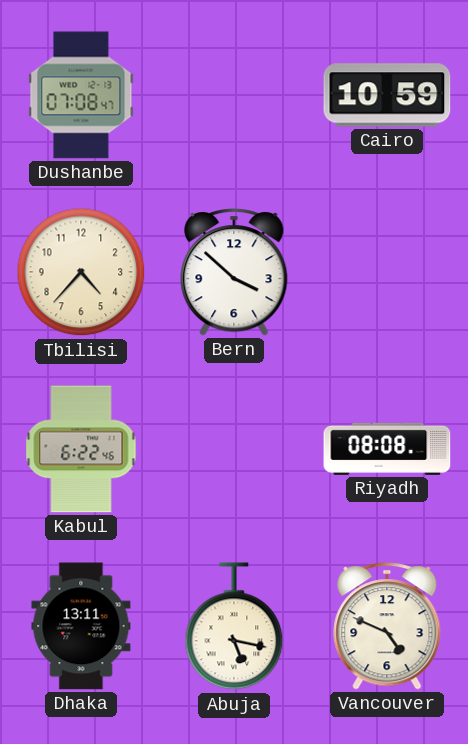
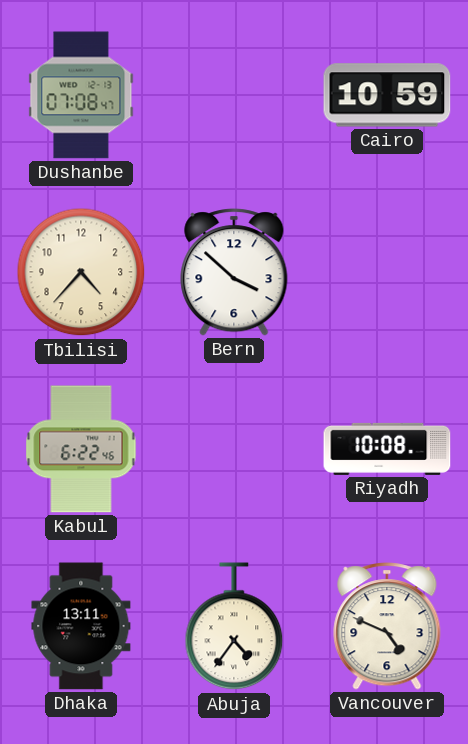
Riyadh: 08:08 -> 10:08 (387, 449)
Abuja: 5:17 -> 4:36 (234, 627)
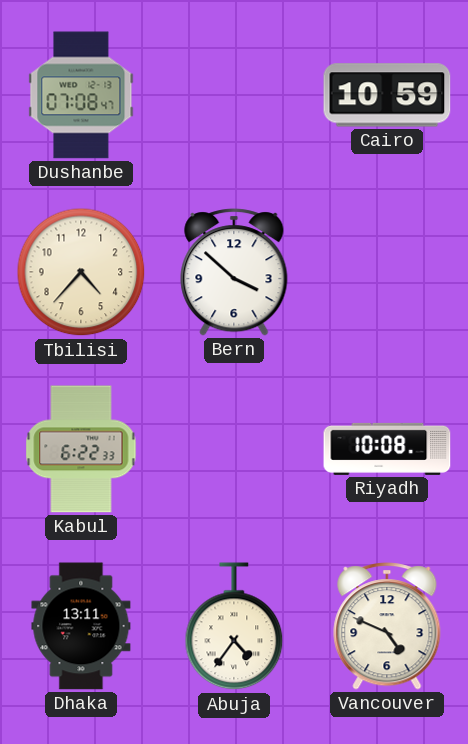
Kabul: 6:22:46 -> 6:22:33 (81, 449)
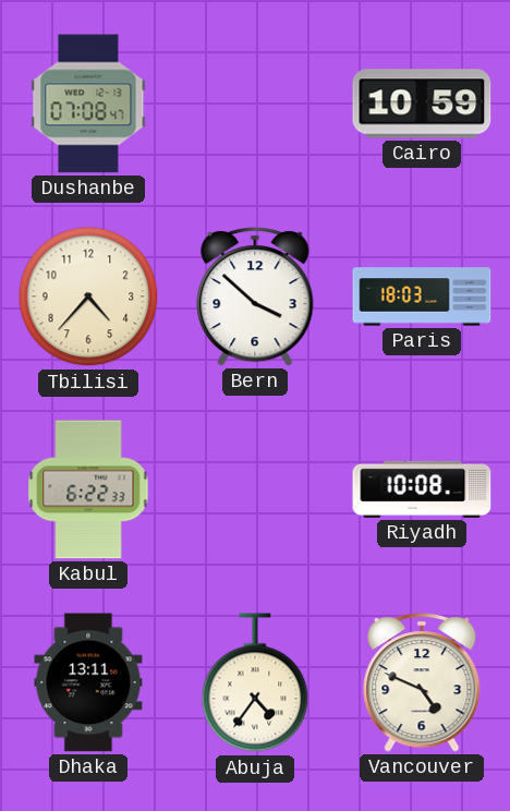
Paris: none -> 18:03 (422, 296)
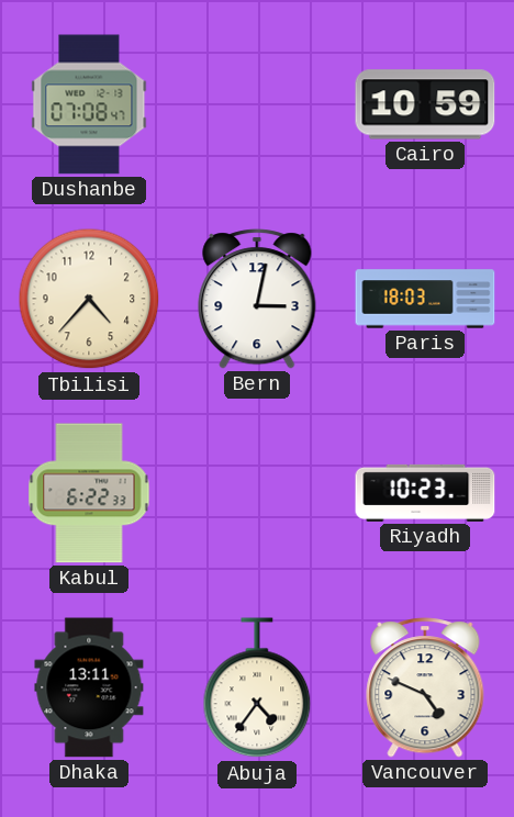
Bern: 3:52 -> 3:02 (257, 299)
Riyadh: 10:08 -> 10:23 (425, 493)
